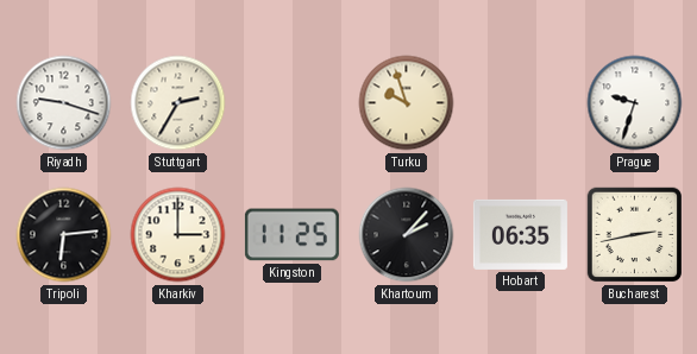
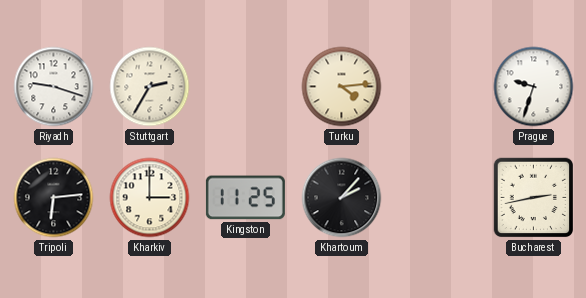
Turku: 9:57 -> 4:14 (342, 87)
Hobart: 06:35 -> none (520, 234)
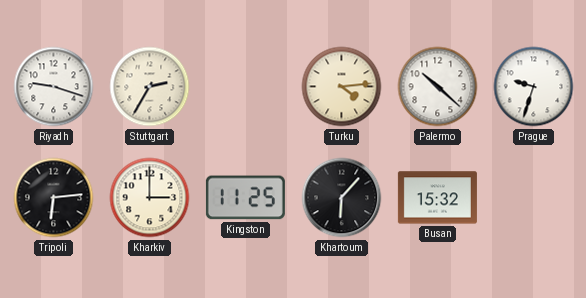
Palermo: none -> 10:22 (438, 87)
Khartoum: 2:07 -> 6:07 (342, 198)
Busan: none -> 15:32 (437, 198)
Bucharest: 2:43 -> none (534, 198)
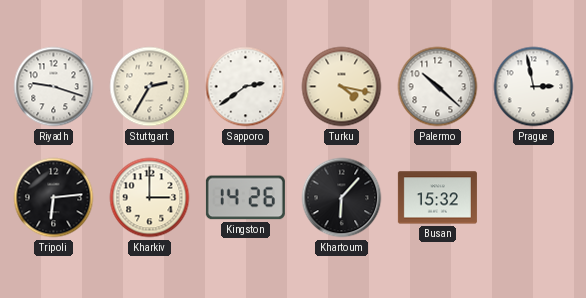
Sapporo: none -> 2:39 (246, 87)
Turku: 4:14 -> 4:17 (342, 87)
Prague: 9:33 -> 2:58 (534, 87)
Kingston: 11:25 -> 14:26 (245, 198)
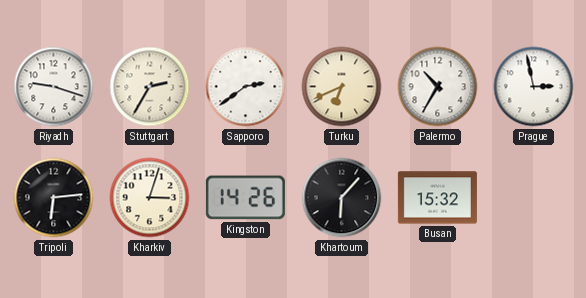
Turku: 4:17 -> 6:41 (342, 87)
Palermo: 10:22 -> 10:35 (438, 87)
Kharkiv: 3:00 -> 3:03 (150, 198)
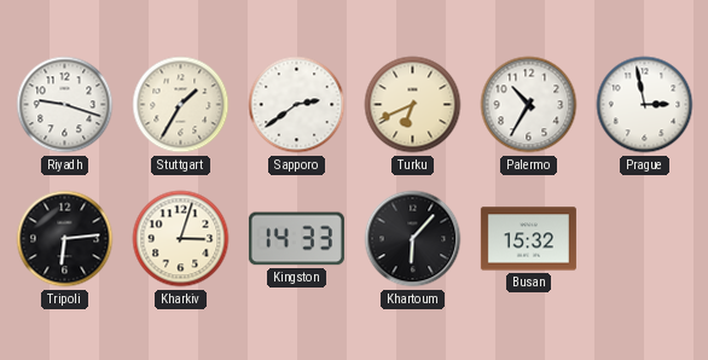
Stuttgart: 2:35 -> 1:35 (181, 105)
Kingston: 14:26 -> 14:33 (296, 239)
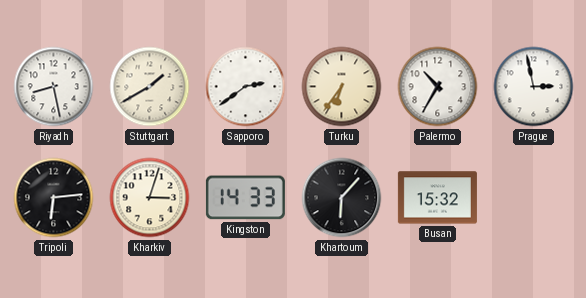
Riyadh: 9:18 -> 8:28 (54, 87)
Stuttgart: 1:35 -> 1:40 (150, 87)
Turku: 6:41 -> 6:36 (342, 87)
